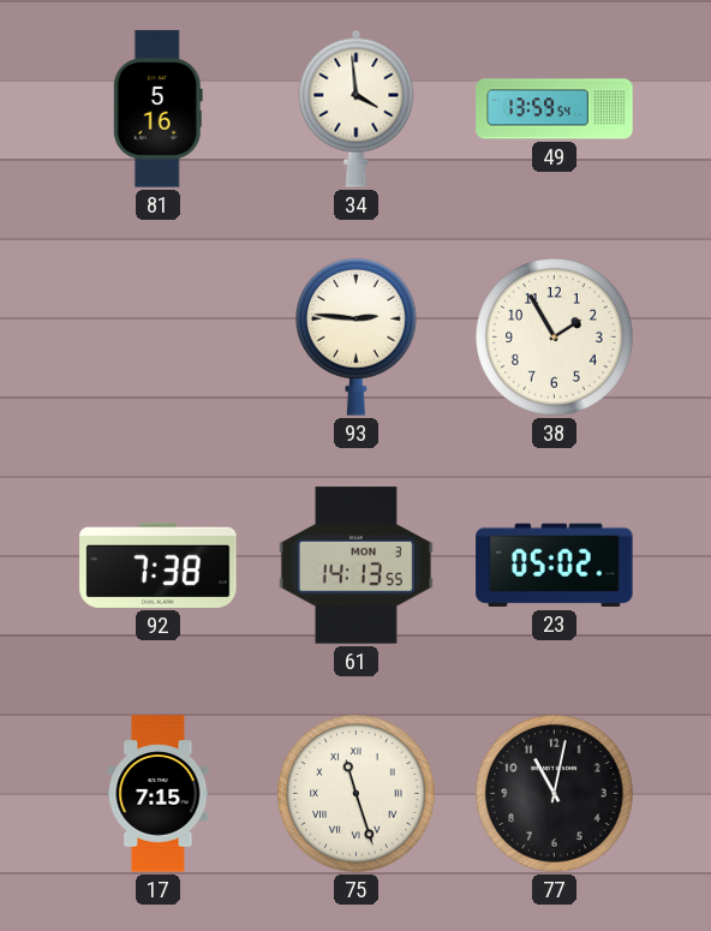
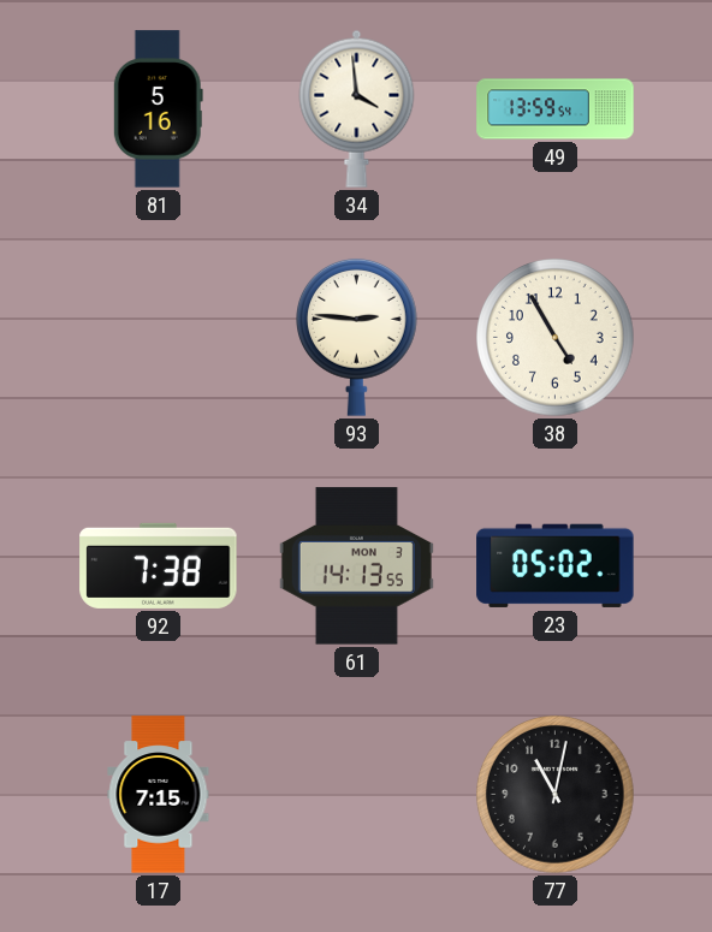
38: 1:55 -> 4:55 (556, 338)
75: 11:27 -> none (357, 794)
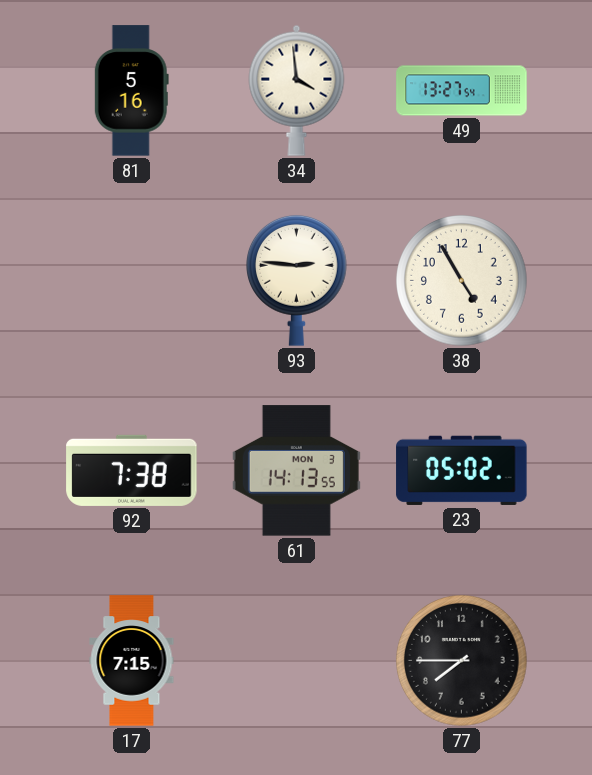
49: 13:59 -> 13:27 (462, 91)
77: 11:02 -> 7:45 (462, 661)
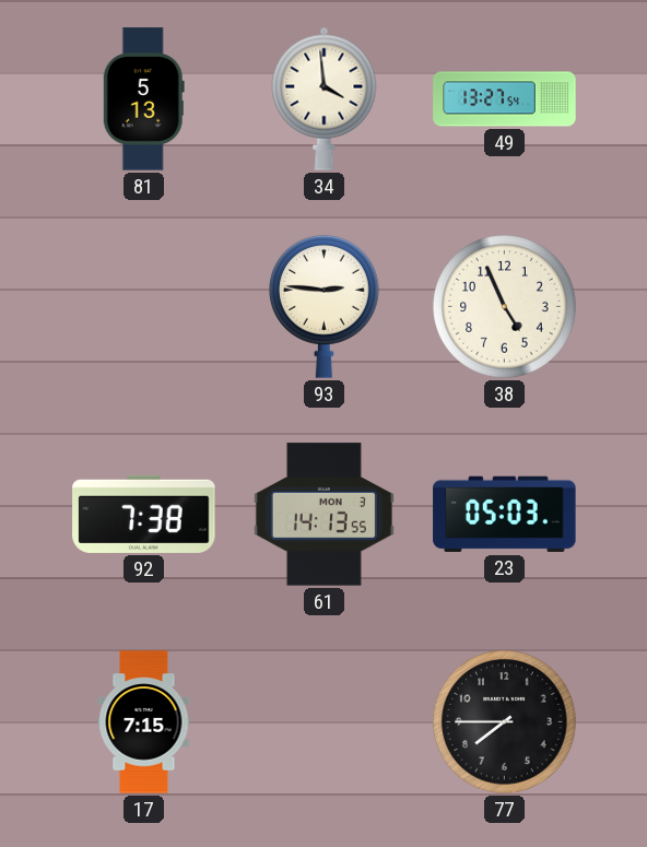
81: 5:16 -> 5:13 (143, 99)
38: 4:55 -> 4:56 (505, 307)
23: 05:02 -> 05:03 (505, 514)
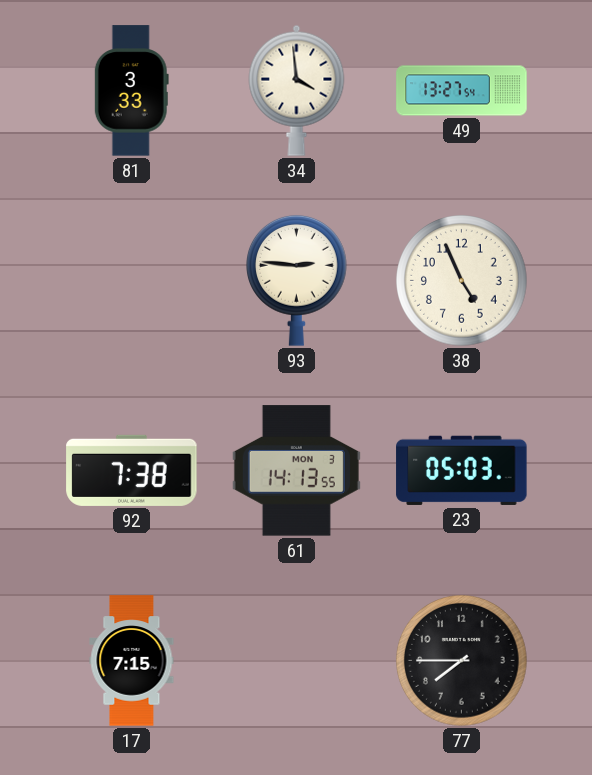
81: 5:13 -> 3:33 (131, 91)
